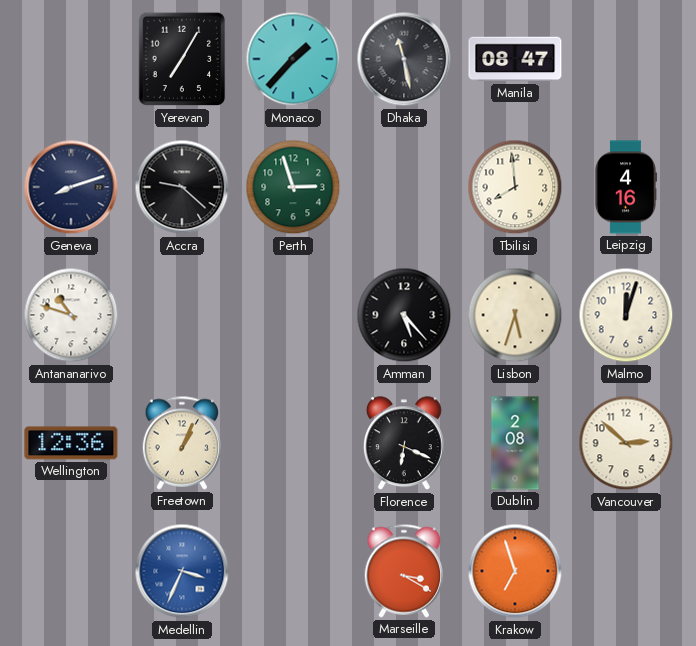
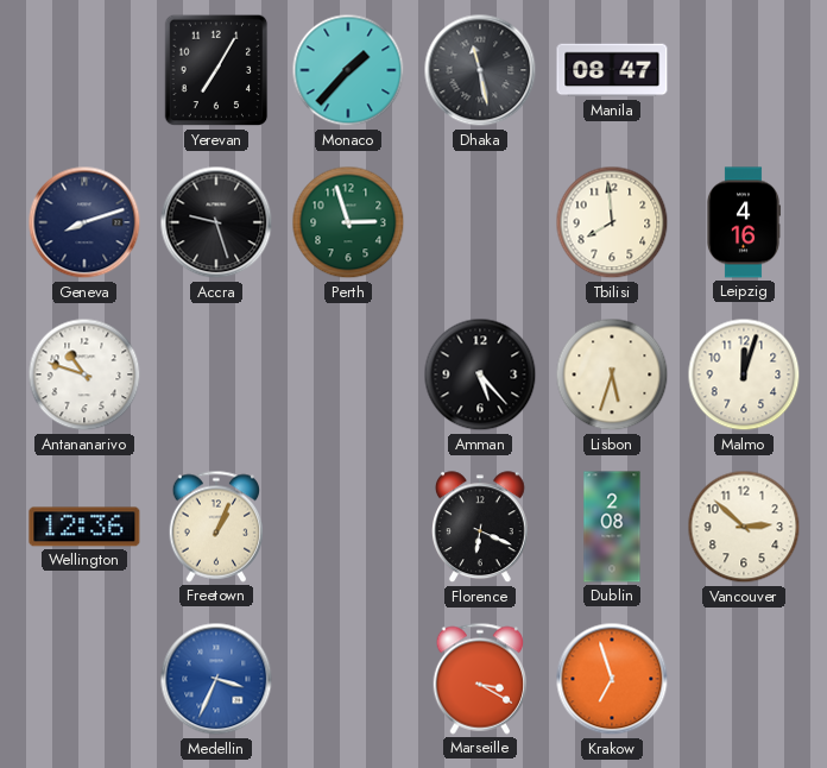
Accra: 9:22 -> 9:27 (216, 222)
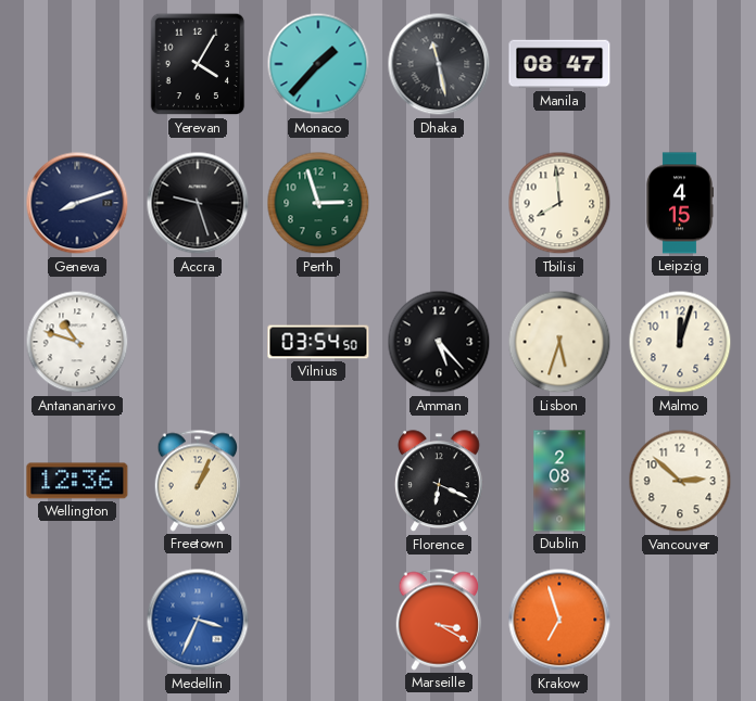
Yerevan: 7:05 -> 4:05 (198, 64)
Leipzig: 4:16 -> 4:15 (679, 203)
Vilnius: none -> 03:54 (318, 342)
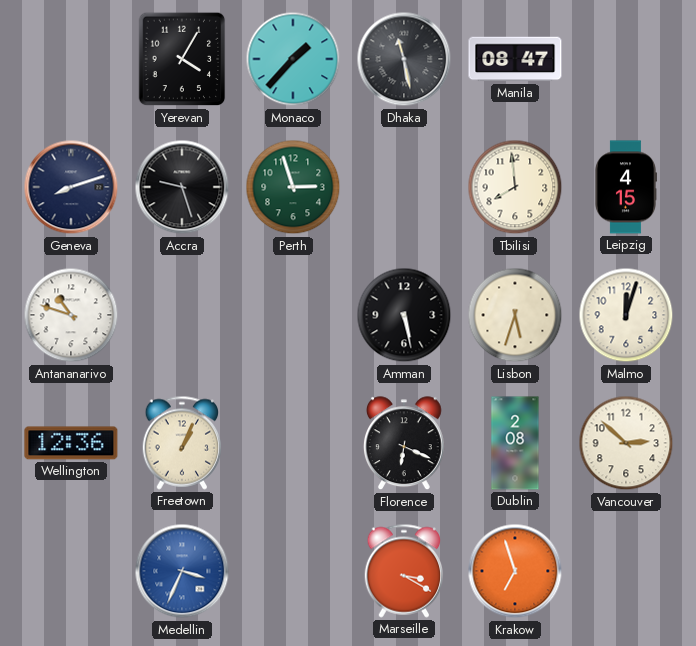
Vilnius: 03:54 -> none (318, 342)
Amman: 5:23 -> 5:28 (404, 315)
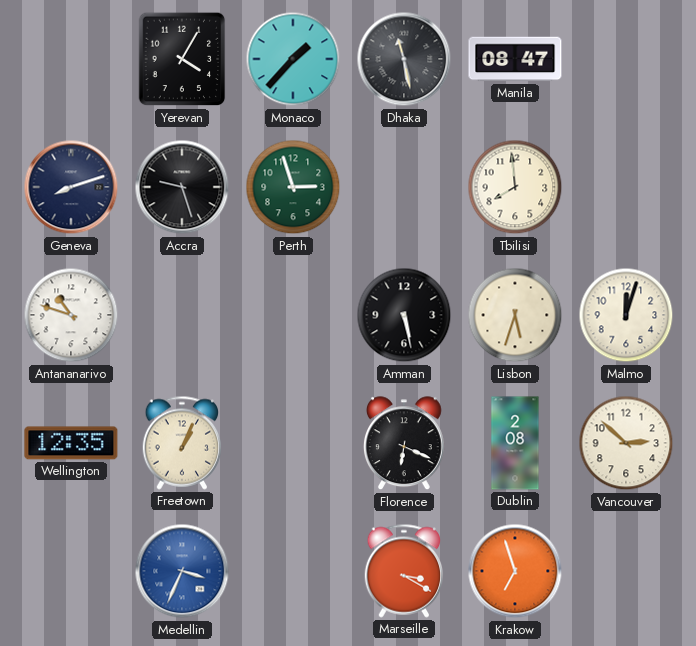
Leipzig: 4:15 -> none (625, 187)
Wellington: 12:36 -> 12:35 (71, 443)
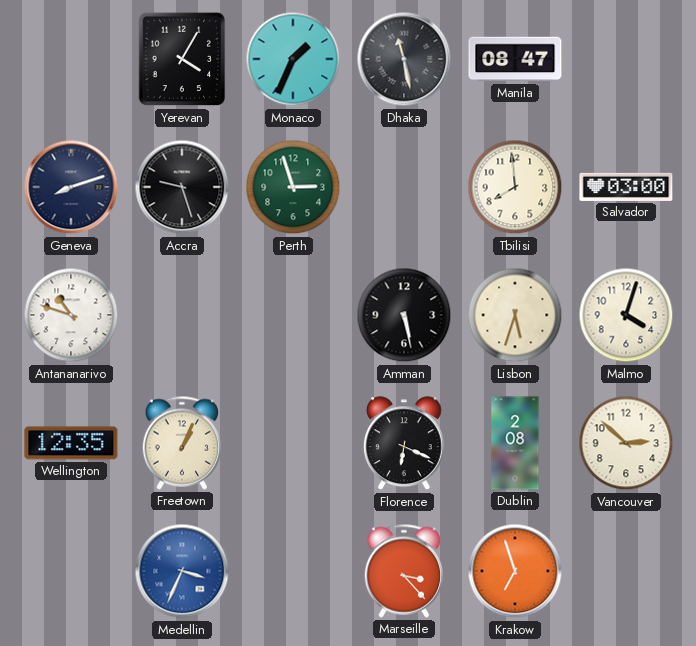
Monaco: 1:37 -> 1:34 (293, 59)
Salvador: none -> 03:00 (626, 187)
Malmo: 12:03 -> 4:03 (626, 315)
Marseille: 3:20 -> 3:23 (404, 571)
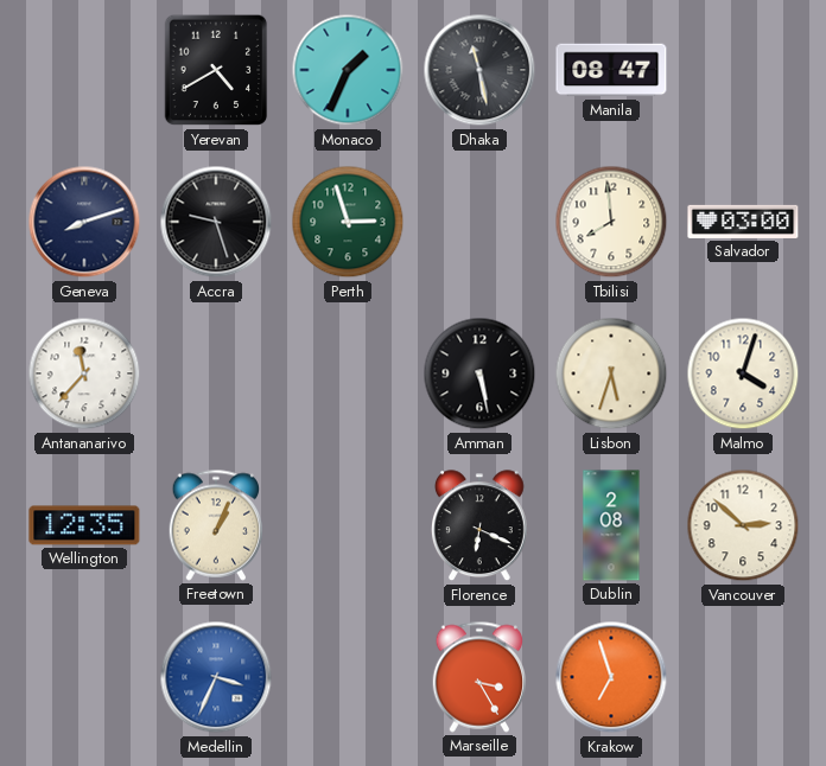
Yerevan: 4:05 -> 4:40 (216, 70)
Antananarivo: 10:48 -> 11:37 (84, 374)
Marseille: 3:23 -> 3:25 (479, 677)
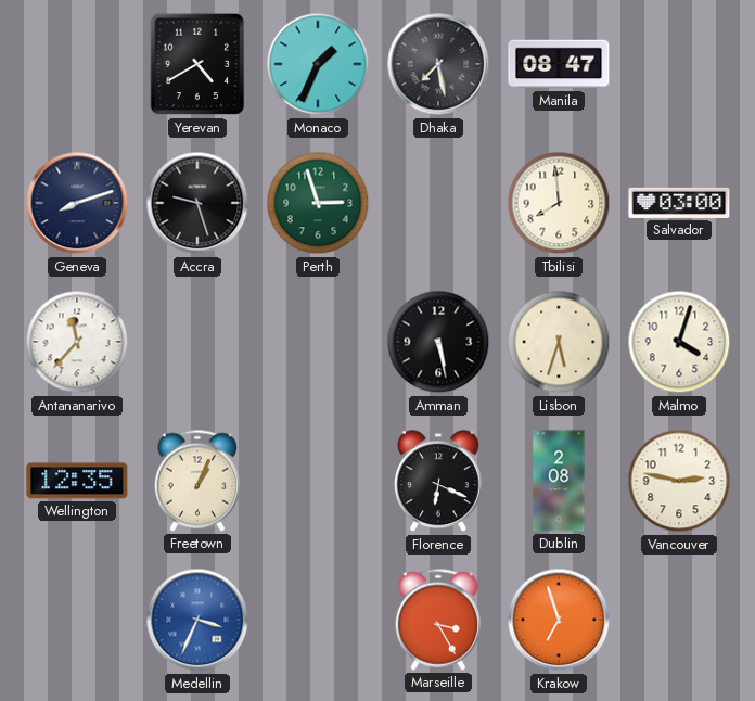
Dhaka: 11:28 -> 7:28 (438, 64)
Vancouver: 2:52 -> 2:47 (679, 481)
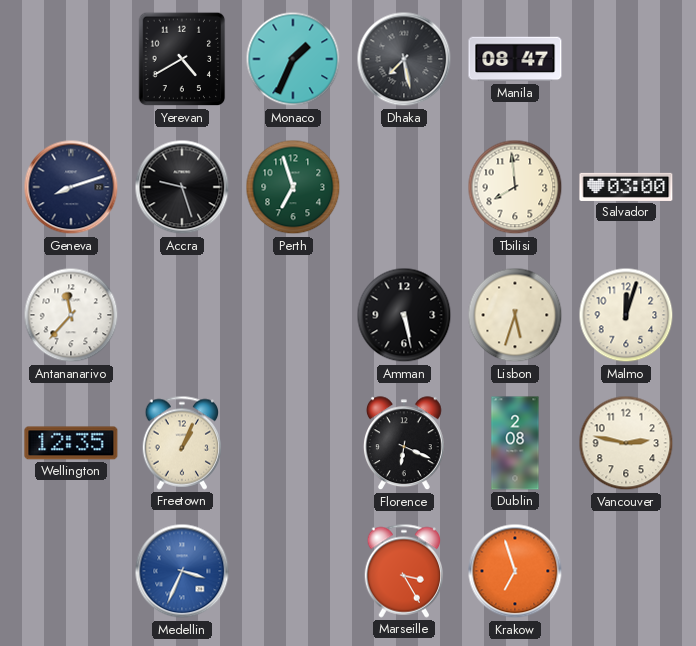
Perth: 2:57 -> 6:57 (293, 187)
Malmo: 4:03 -> 12:03 (626, 315)
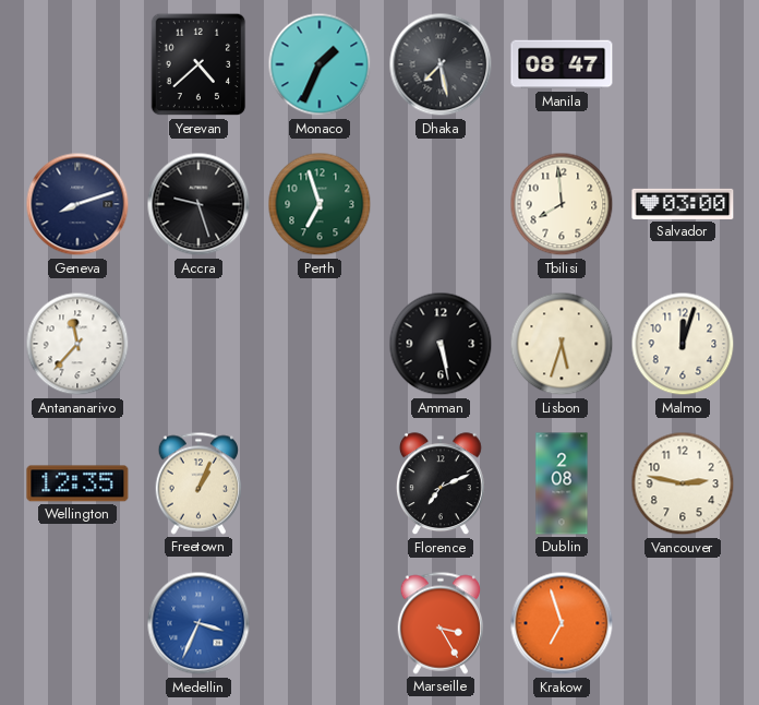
Yerevan: 4:40 -> 4:38 (198, 64)
Florence: 6:19 -> 7:11 (441, 485)
